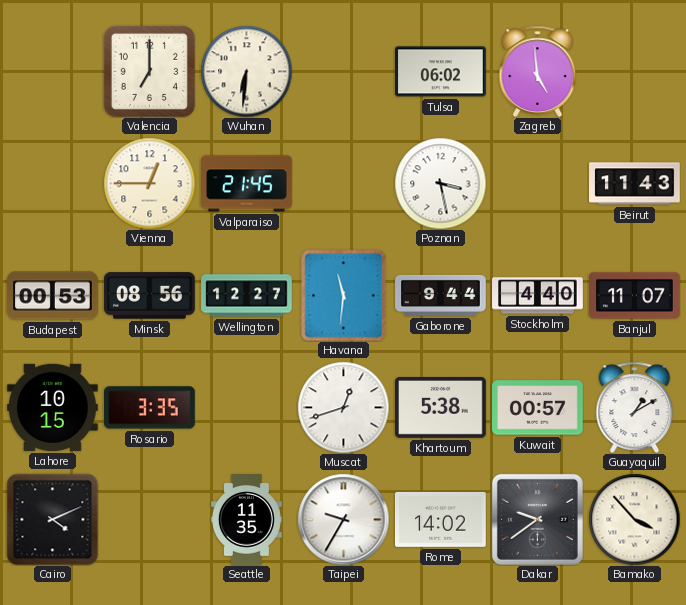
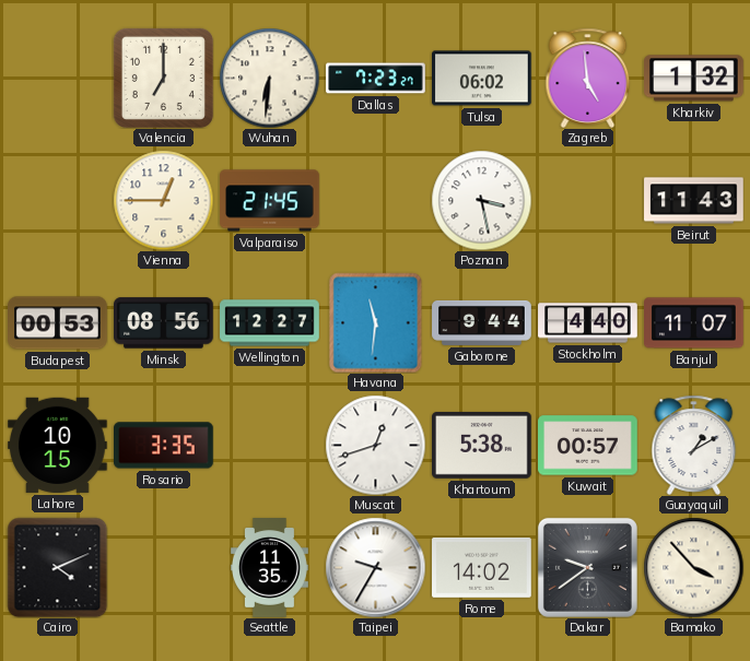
Dallas: none -> 7:23 (376, 79)
Kharkiv: none -> 1:32 (694, 79)
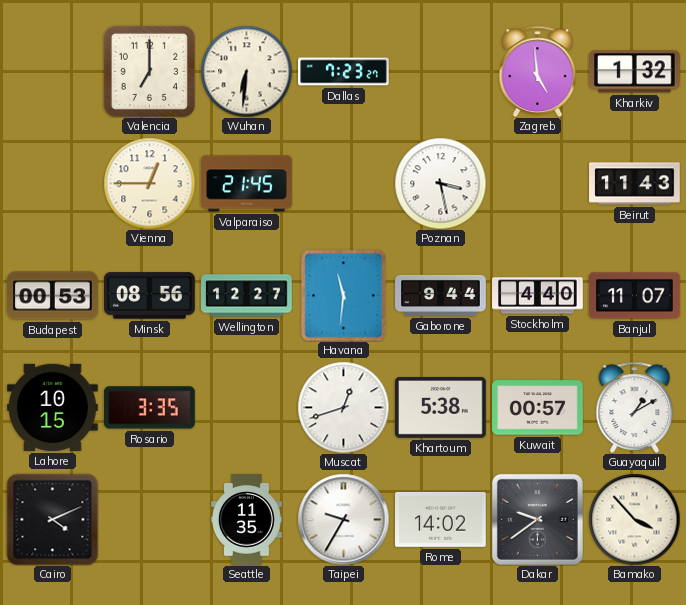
Tulsa: 06:02 -> none (482, 79)
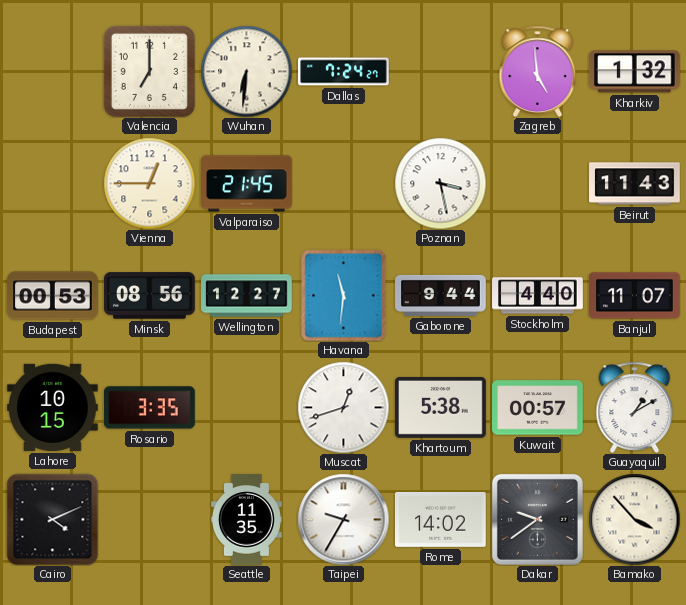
Dallas: 7:23 -> 7:24 (344, 72)
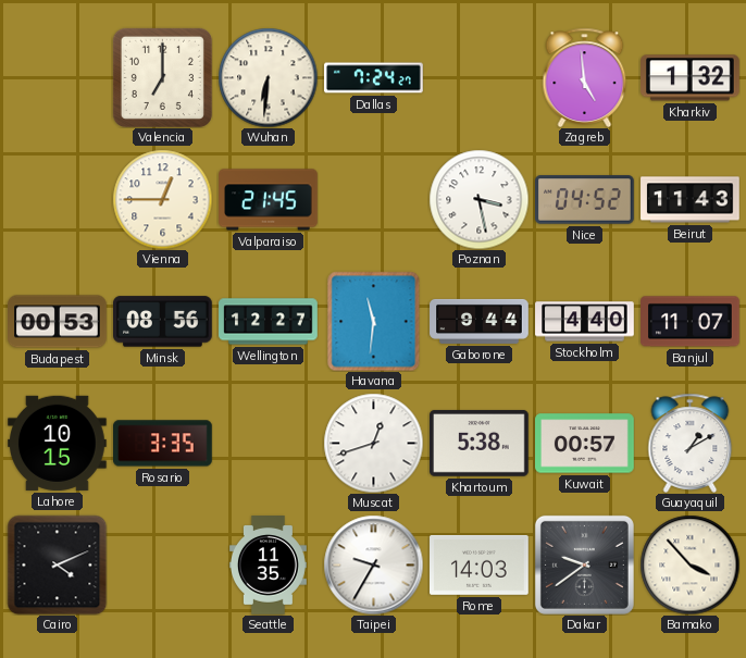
Nice: none -> 04:52 (585, 200)
Rome: 14:02 -> 14:03 (480, 566)
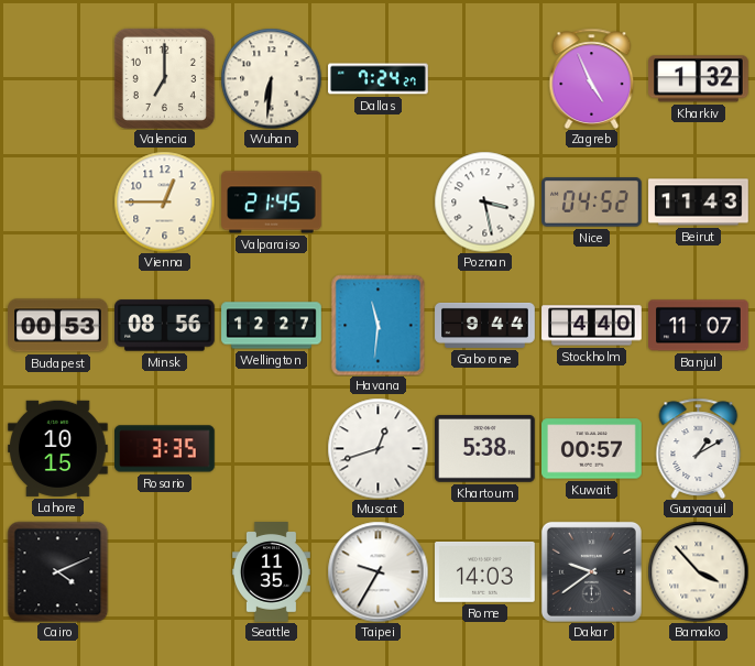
Zagreb: 4:59 -> 4:56 (592, 78)
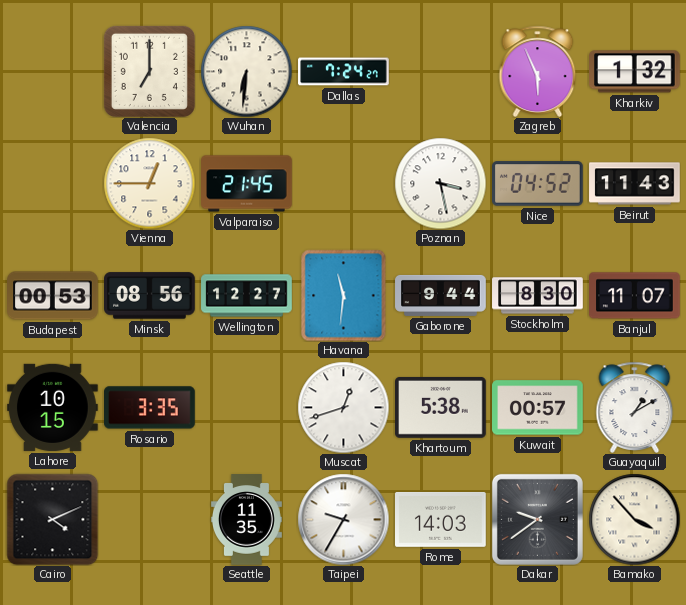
Zagreb: 4:56 -> 5:56 (538, 71)
Stockholm: 4:40 -> 8:30 (538, 296)
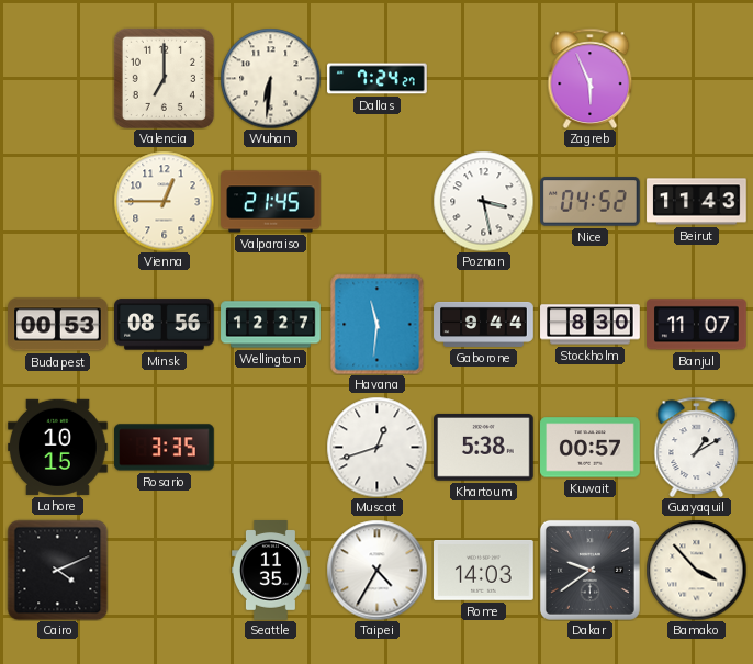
Kharkiv: 1:32 -> none (635, 72)
Taipei: 9:35 -> 4:35 (376, 570)
